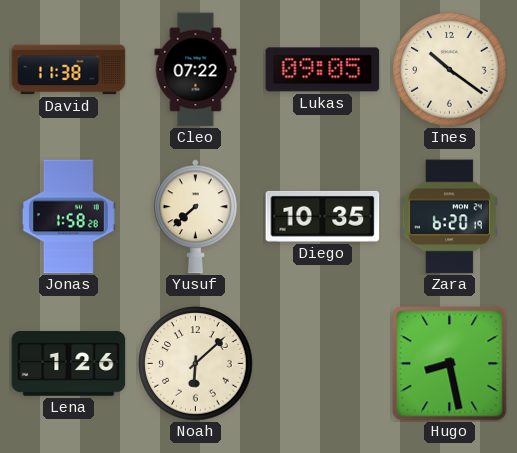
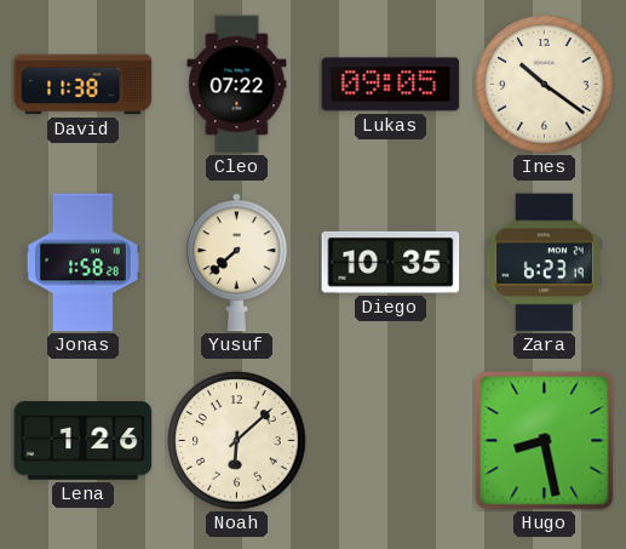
Zara: 6:20 -> 6:23 (544, 263)
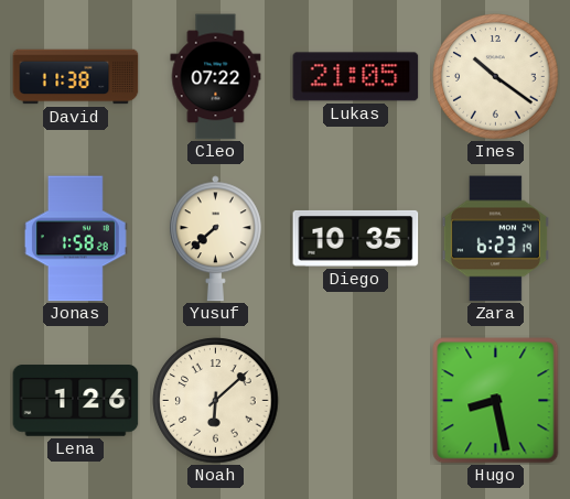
Lukas: 09:05 -> 21:05 (356, 77)
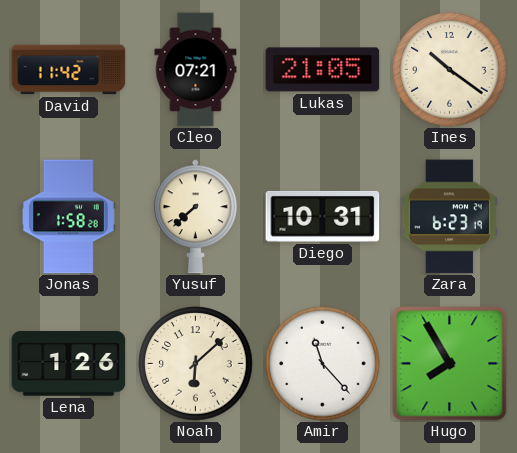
David: 11:38 -> 11:42 (69, 70)
Cleo: 07:22 -> 07:21 (196, 70)
Diego: 10:35 -> 10:31 (323, 216)
Amir: none -> 11:23 (323, 364)
Hugo: 8:28 -> 7:55 (450, 364)
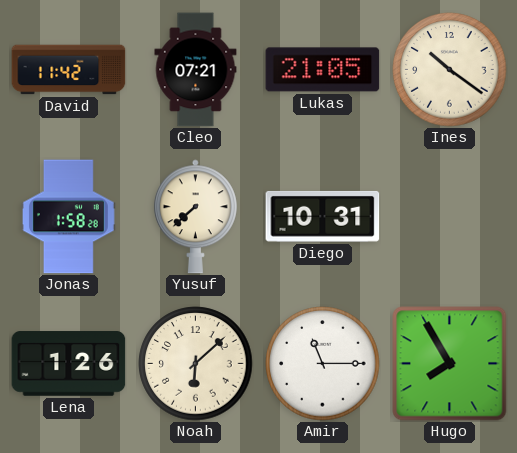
Zara: 6:23 -> none (449, 217)
Amir: 11:23 -> 11:15 (323, 364)
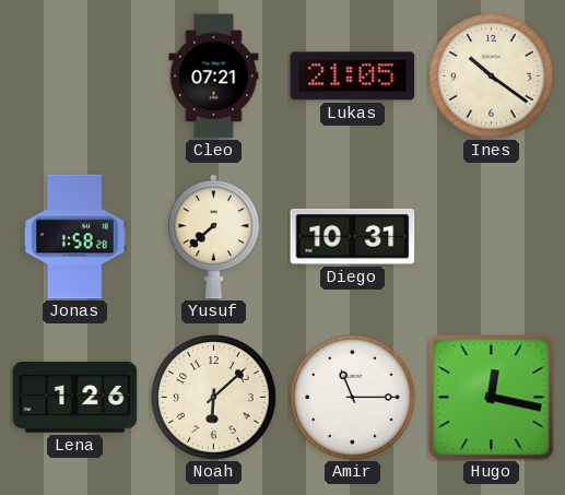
David: 11:42 -> none (69, 70)
Hugo: 7:55 -> 12:17 (492, 398)
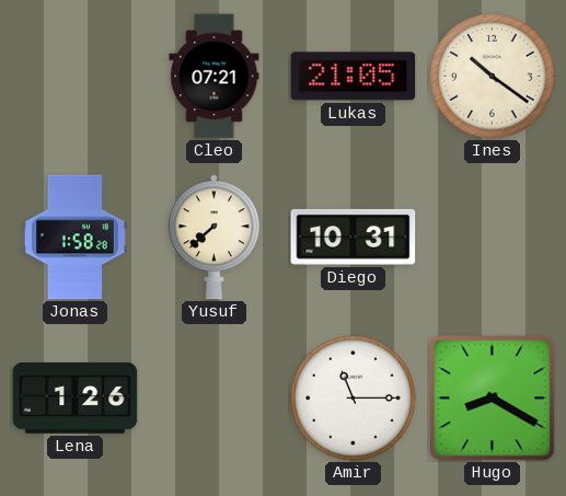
Noah: 6:08 -> none (214, 398)
Hugo: 12:17 -> 8:20 (493, 399)
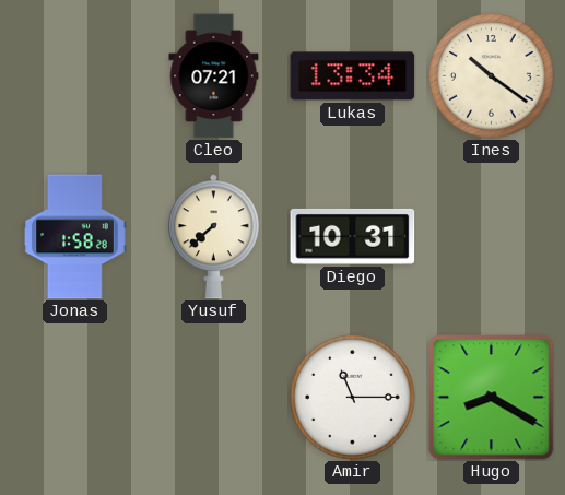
Lukas: 21:05 -> 13:34 (353, 76)
Lena: 1:26 -> none (76, 399)
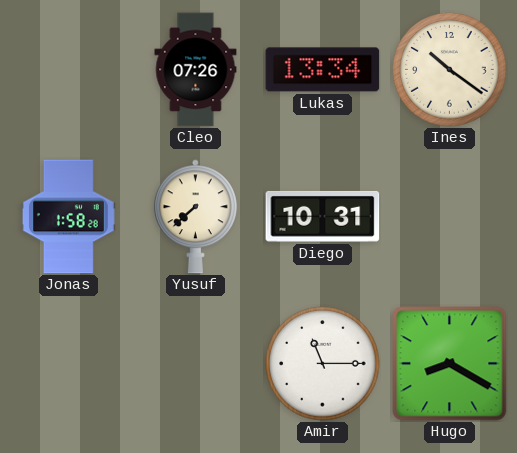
Cleo: 07:21 -> 07:26 (196, 70)
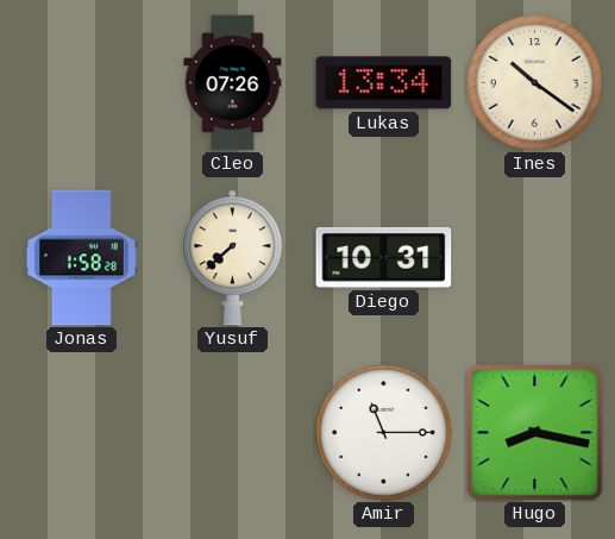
Hugo: 8:20 -> 8:17 (535, 433)
